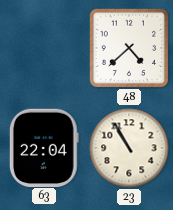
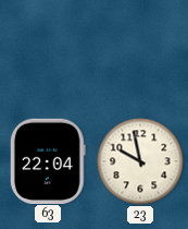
48: 4:38 -> none (129, 48)
23: 10:55 -> 9:58 (140, 161)
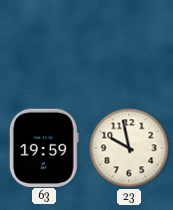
63: 22:04 -> 19:59 (44, 147)
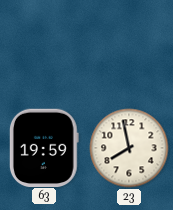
23: 9:58 -> 7:58 (129, 148)
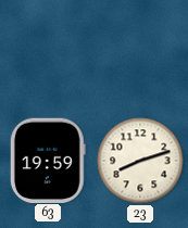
23: 7:58 -> 8:12 (140, 161)
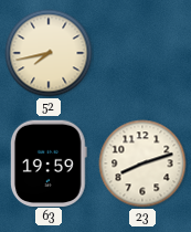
52: none -> 7:43 (49, 53)
